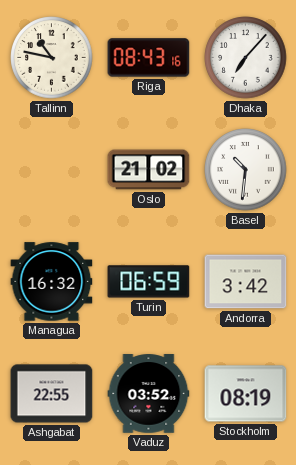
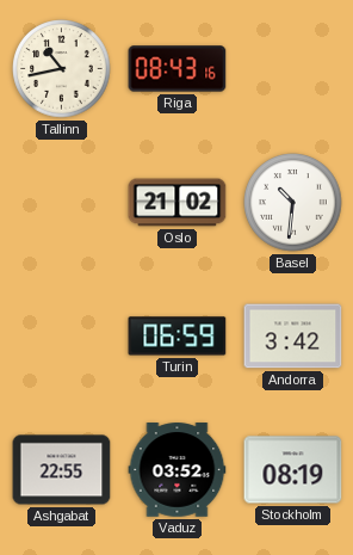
Tallinn: 10:47 -> 10:43 (62, 69)
Dhaka: 7:07 -> none (246, 58)
Managua: 16:32 -> none (52, 282)
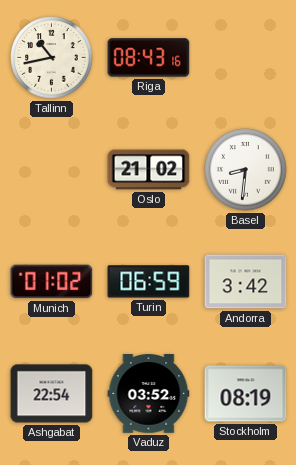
Basel: 10:31 -> 8:31 (246, 170)
Munich: none -> 01:02 (52, 282)
Ashgabat: 22:55 -> 22:54 (52, 394)
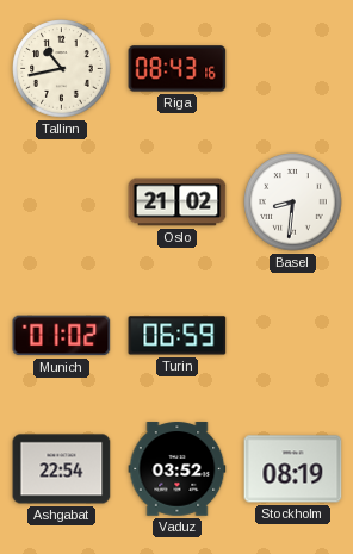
Andorra: 3:42 -> none (246, 282)
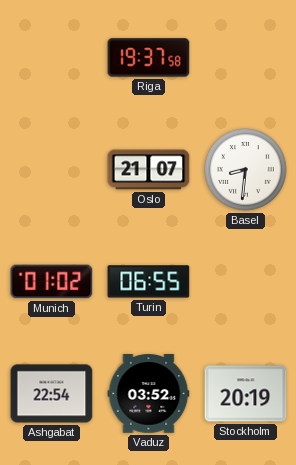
Tallinn: 10:43 -> none (62, 69)
Riga: 08:43 -> 19:37 (149, 58)
Oslo: 21:02 -> 21:07 (149, 170)
Turin: 06:59 -> 06:55 (149, 282)
Stockholm: 08:19 -> 20:19 (246, 394)
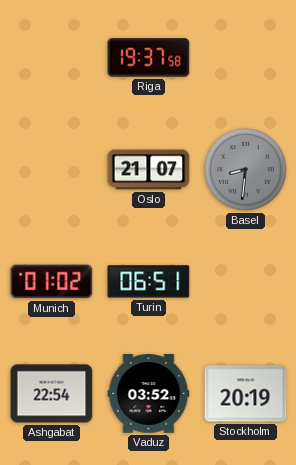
Basel dial: white -> grey (246, 170)
Turin: 06:55 -> 06:51 (149, 282)
